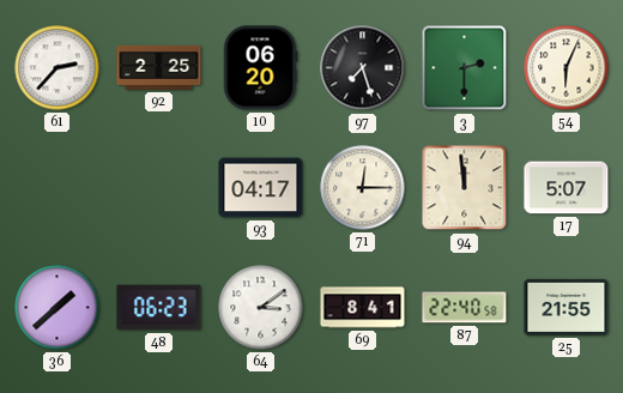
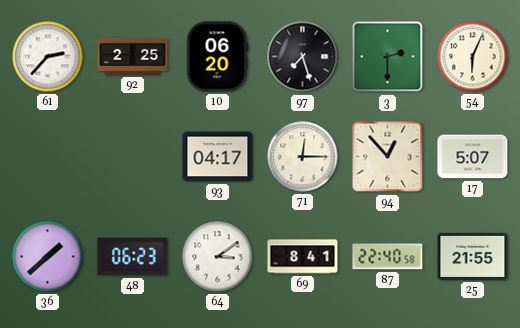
94: 11:59 -> 12:53 (388, 157)
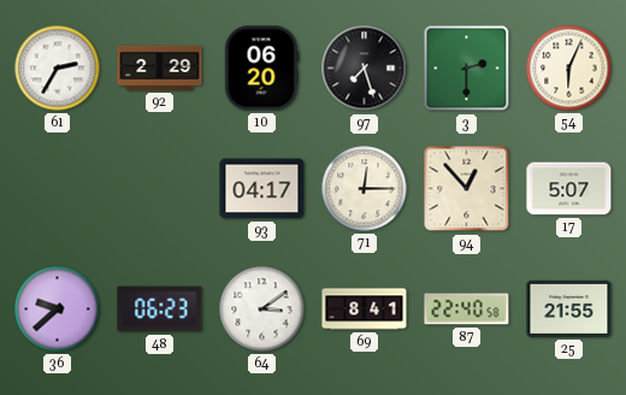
61: 2:37 -> 2:35 (58, 69)
92: 2:25 -> 2:29 (160, 67)
36: 1:38 -> 9:38 (58, 309)
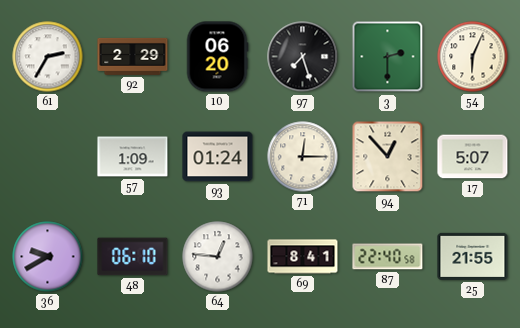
57: none -> 1:09 (133, 157)
93: 04:17 -> 01:24 (218, 157)
36: 9:38 -> 9:40 (48, 257)
48: 06:23 -> 06:10 (133, 257)
64: 3:09 -> 12:46 (218, 257)
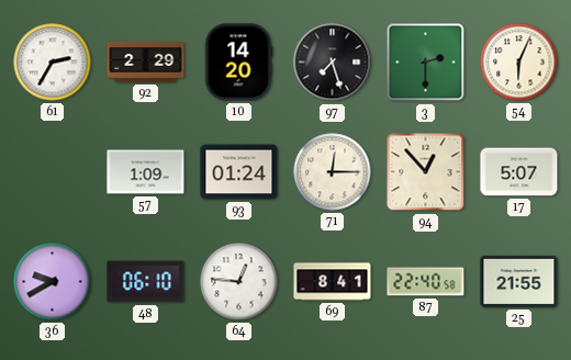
10: 06:20 -> 14:20 (238, 63)
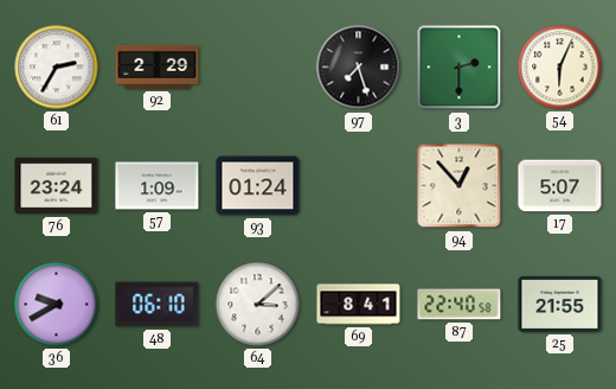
10: 14:20 -> none (238, 63)
76: none -> 23:24 (57, 186)
71: 12:15 -> none (333, 172)
64: 12:46 -> 3:08 (258, 305)
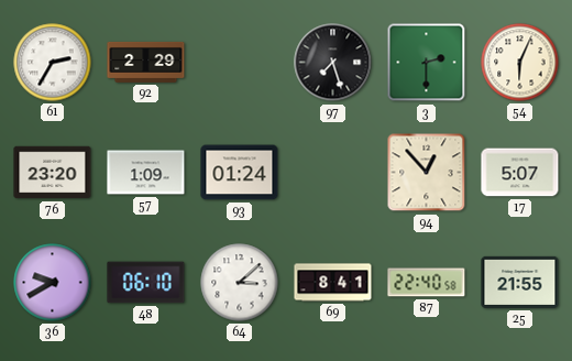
76: 23:24 -> 23:20 (53, 173)
